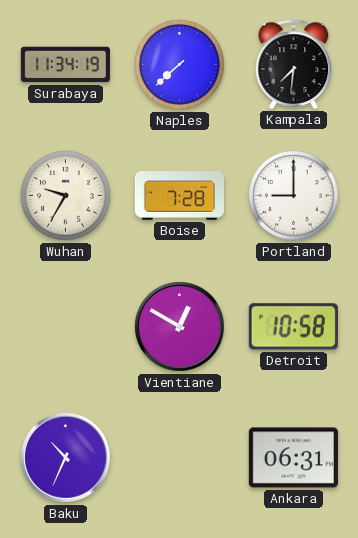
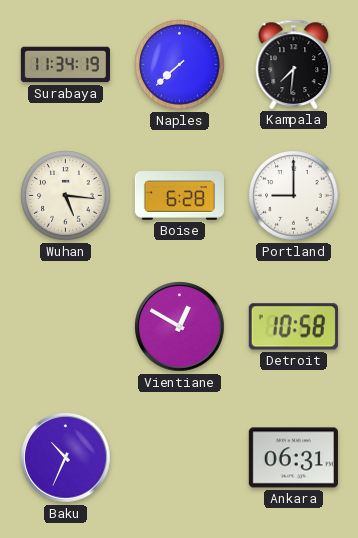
Wuhan: 9:35 -> 5:16 (66, 196)
Boise: 7:28 -> 6:28 (179, 196)
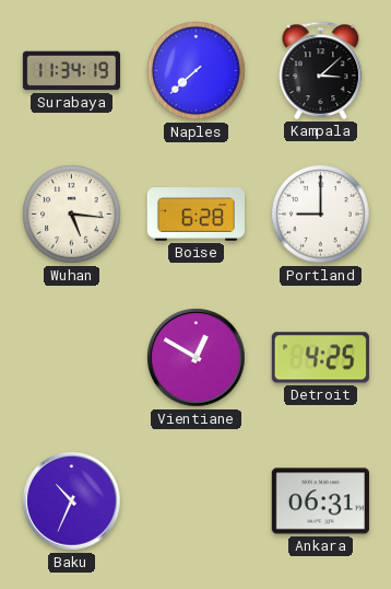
Kampala: 7:31 -> 3:08 (321, 70)
Detroit: 10:58 -> 4:25 (320, 358)
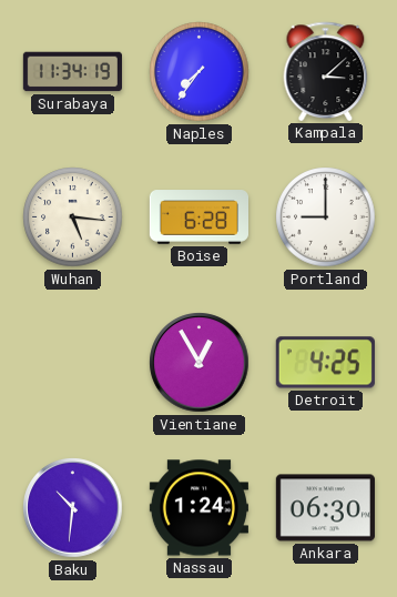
Naples: 7:38 -> 7:36 (200, 72)
Vientiane: 12:50 -> 12:55 (200, 363)
Baku: 10:34 -> 10:31 (73, 508)
Nassau: none -> 1:24 (198, 508)
Ankara: 06:31 -> 06:30 (325, 508)
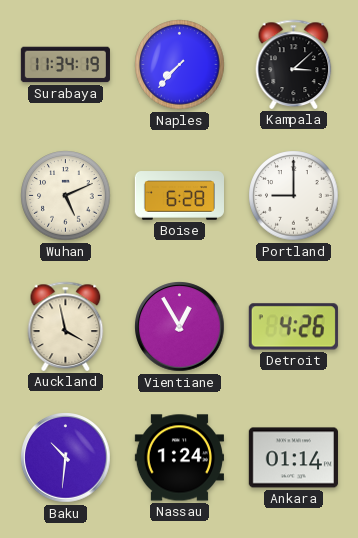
Naples: 7:36 -> 7:37 (180, 65)
Wuhan: 5:16 -> 5:11 (66, 196)
Auckland: none -> 3:58 (66, 326)
Detroit: 4:25 -> 4:26 (293, 327)
Ankara: 06:30 -> 01:14 (293, 458)
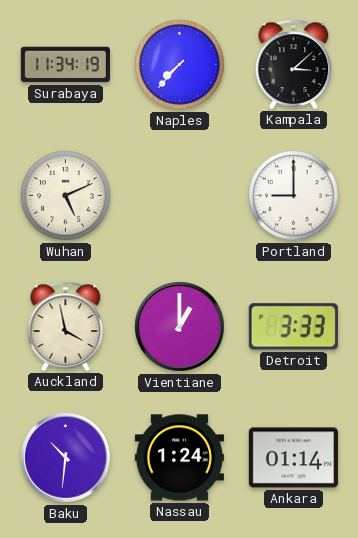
Boise: 6:28 -> none (179, 196)
Vientiane: 12:55 -> 1:00 (180, 327)
Detroit: 4:26 -> 3:33 (293, 327)
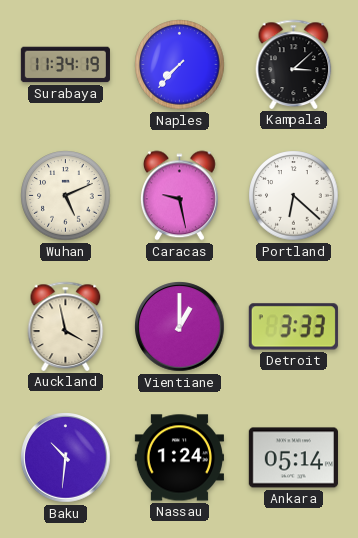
Caracas: none -> 9:28 (179, 196)
Portland: 9:00 -> 6:22 (294, 196)
Ankara: 01:14 -> 05:14 (293, 458)
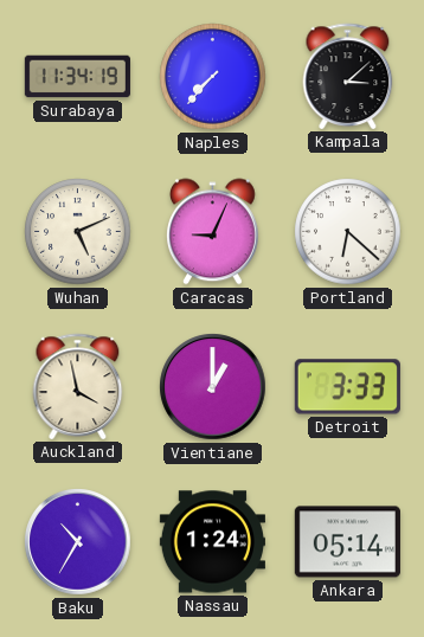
Caracas: 9:28 -> 9:04 (212, 232)
Baku: 10:31 -> 10:35 (78, 542)
